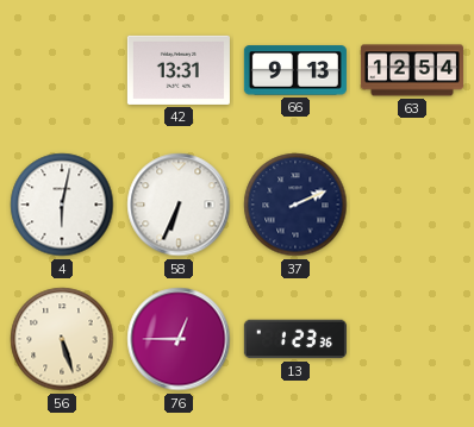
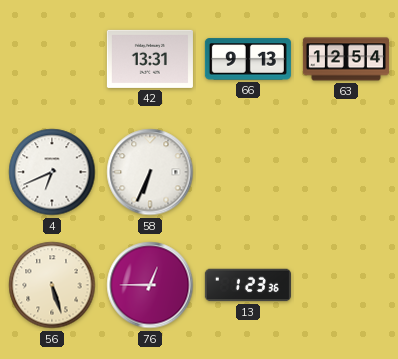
4: 6:02 -> 6:41 (52, 172)
37: 2:11 -> none (295, 205)
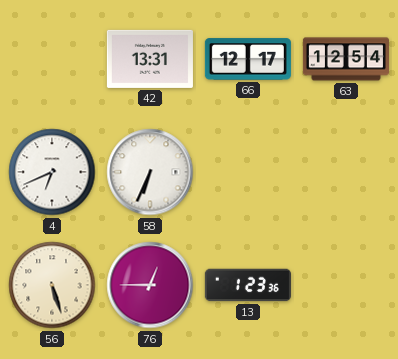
66: 9:13 -> 12:17 (248, 59)
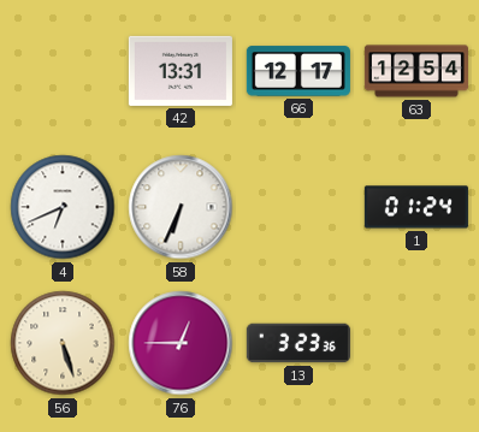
1: none -> 01:24 (416, 207)
13: 1:23 -> 3:23 (298, 343)
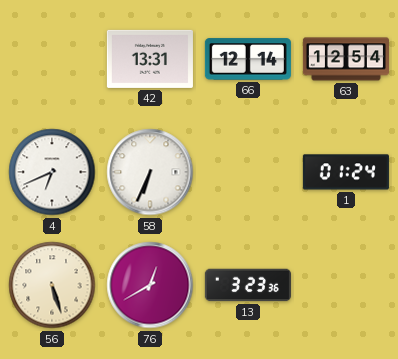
66: 12:17 -> 12:14 (248, 59)
76: 12:45 -> 12:40 (150, 285)
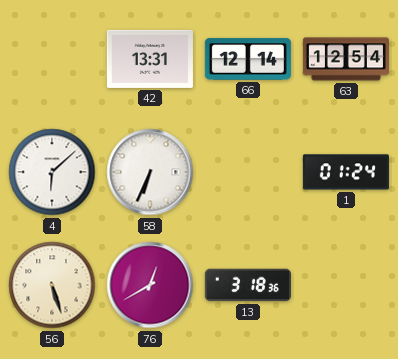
4: 6:41 -> 6:08 (52, 172)
13: 3:23 -> 3:18 (248, 285)
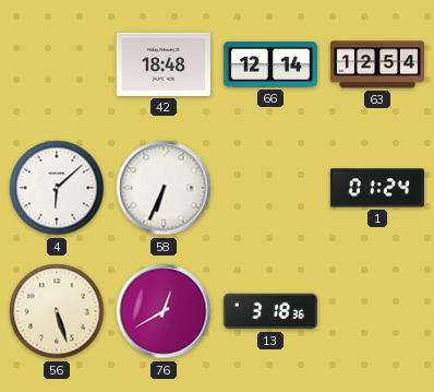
42: 13:31 -> 18:48 (164, 64)
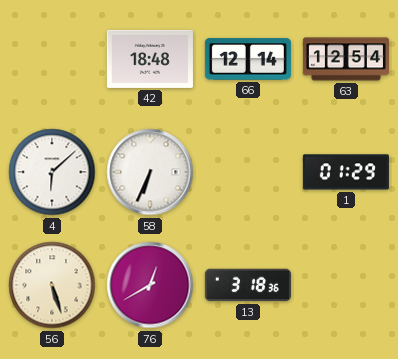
1: 01:24 -> 01:29 (346, 172)
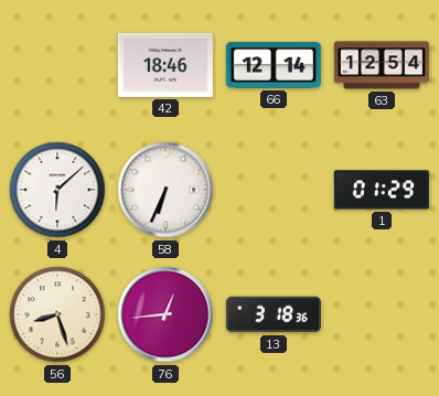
42: 18:48 -> 18:46 (165, 65)
56: 5:27 -> 8:27 (57, 314)
76: 12:40 -> 12:44 (165, 314)
